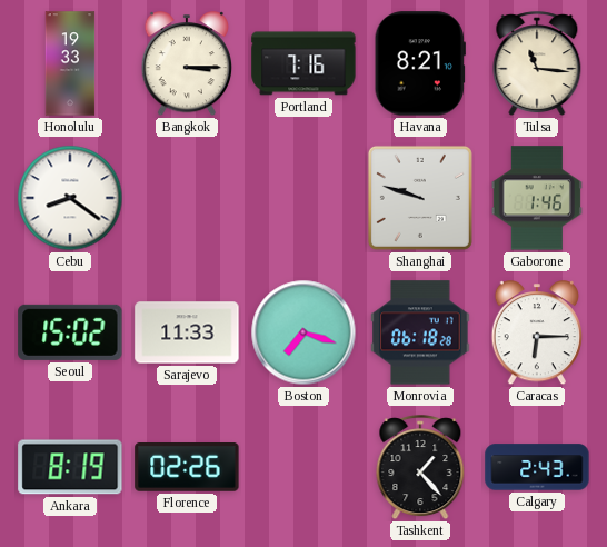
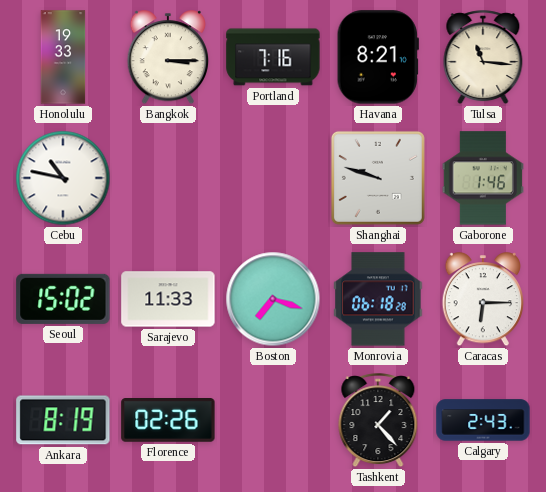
Cebu: 8:21 -> 10:47 (63, 178)
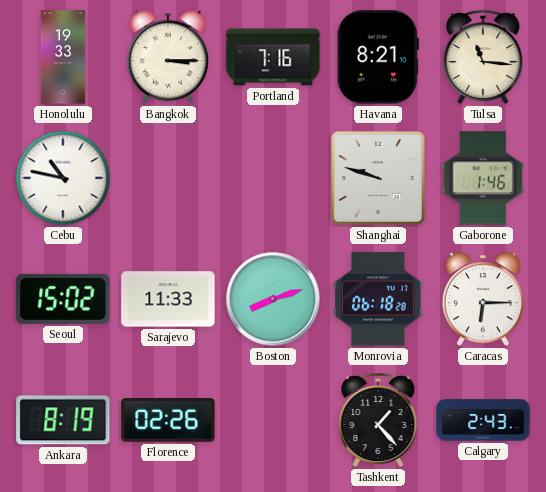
Boston: 7:18 -> 8:12 (273, 299)
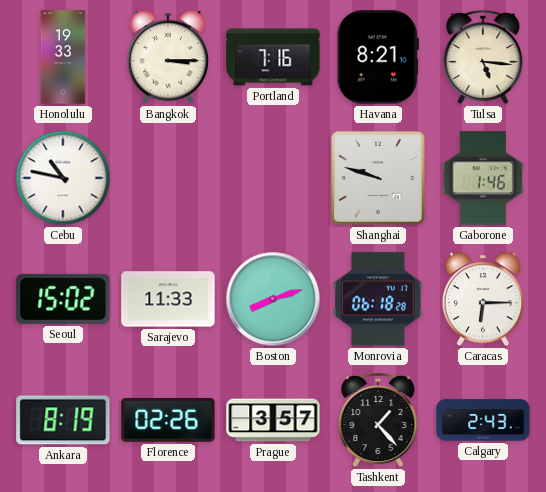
Tulsa: 11:16 -> 5:16 (483, 58)
Prague: none -> 3:57 (273, 420)
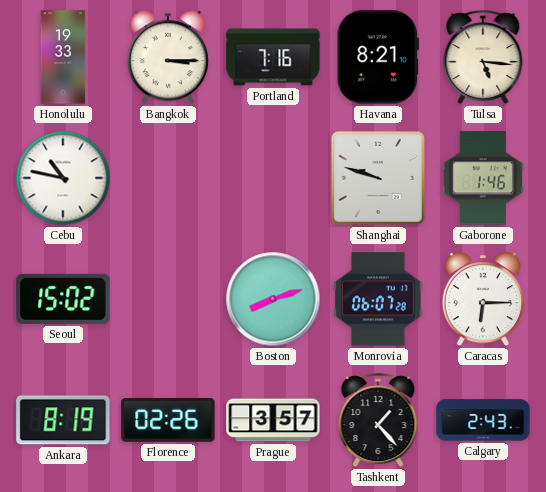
Sarajevo: 11:33 -> none (168, 299)
Monrovia: 06:18 -> 06:07 (378, 299)
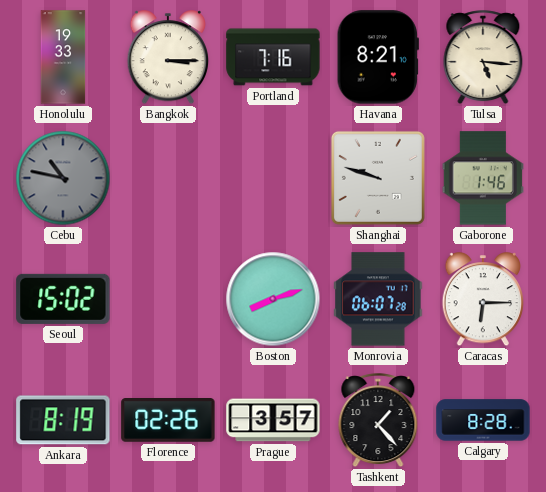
Cebu dial: white -> grey (63, 178)
Calgary: 2:43 -> 8:28 (483, 420)
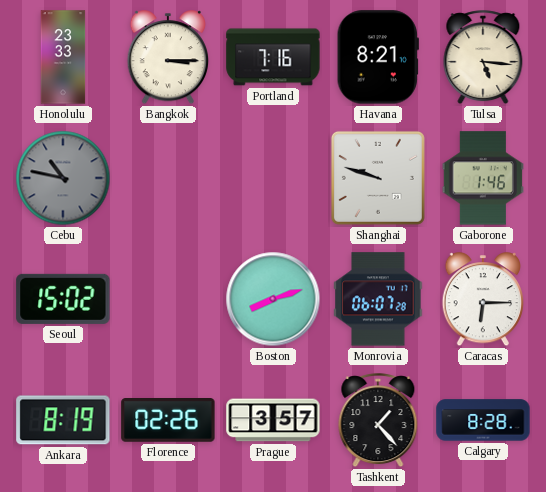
Honolulu: 19:33 -> 23:33 (63, 57)
